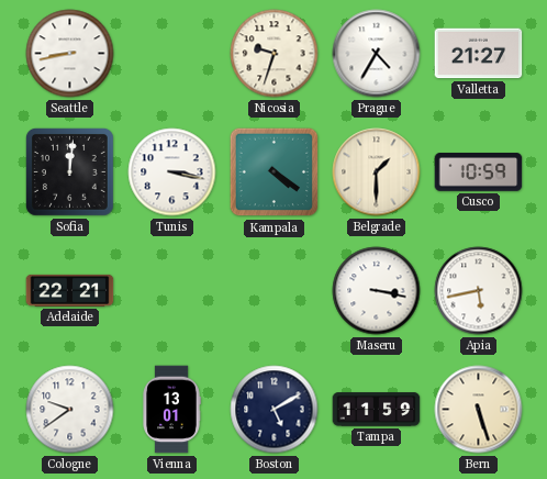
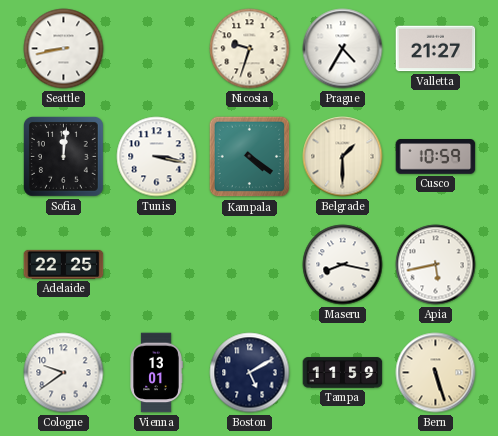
Adelaide: 22:21 -> 22:25 (64, 264)
Maseru: 3:17 -> 8:17 (343, 265)
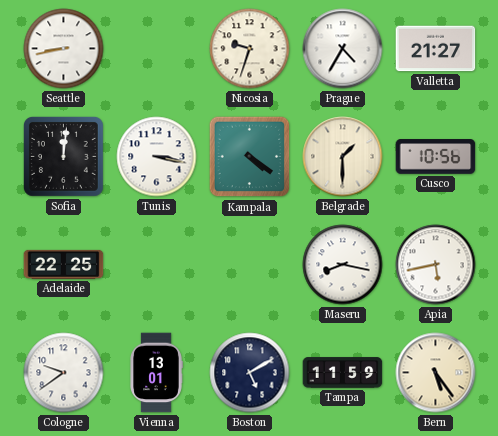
Cusco: 10:59 -> 10:56 (436, 157)
Bern: 5:27 -> 5:24 (436, 373)
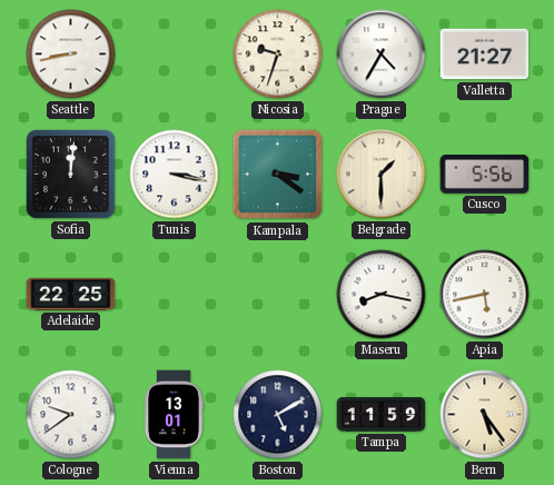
Kampala: 4:21 -> 3:21 (278, 175)
Cusco: 10:56 -> 5:56 (485, 175)
